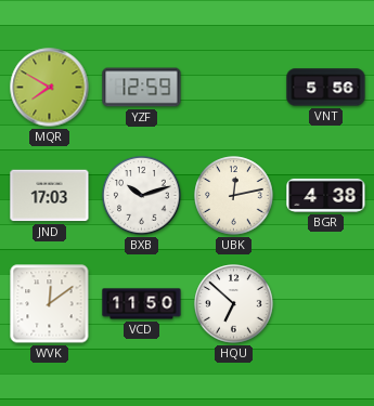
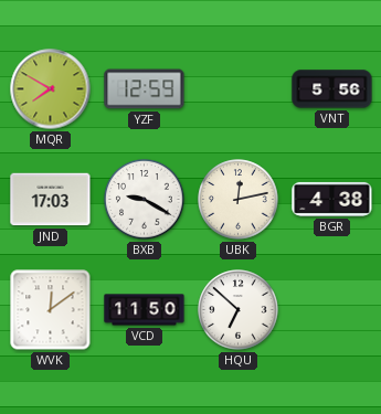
BXB: 10:12 -> 9:20 (145, 200)
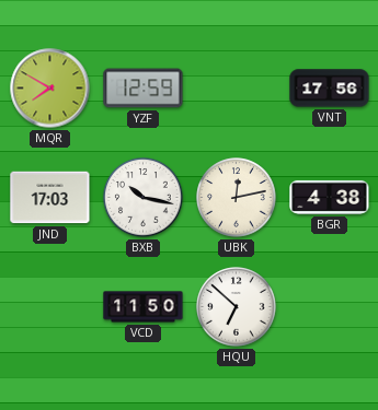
VNT: 5:56 -> 17:56 (330, 89)
BXB: 9:20 -> 10:17 (144, 198)
WVK: 12:09 -> none (51, 310)
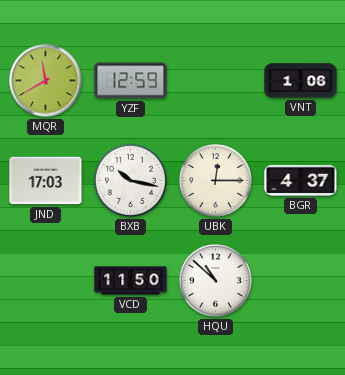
MQR: 7:50 -> 11:40 (46, 81)
VNT: 17:56 -> 1:06 (301, 81)
UBK: 12:13 -> 12:15 (216, 181)
BGR: 4:38 -> 4:37 (301, 180)
HQU: 6:52 -> 10:52 (216, 281)
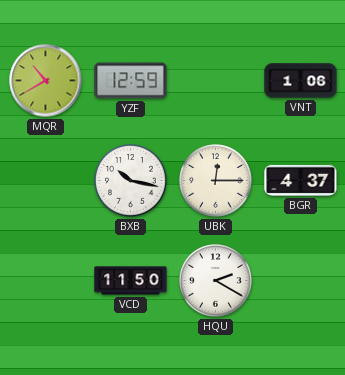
MQR: 11:40 -> 10:40 (46, 81)
JND: 17:03 -> none (46, 181)
HQU: 10:52 -> 2:20 (216, 281)
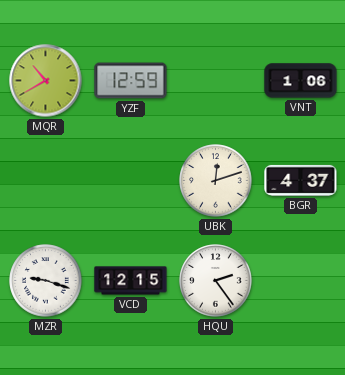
BXB: 10:17 -> none (131, 181)
UBK: 12:15 -> 12:12 (216, 181)
MZR: none -> 9:18 (46, 281)
VCD: 11:50 -> 12:15 (131, 281)
HQU: 2:20 -> 2:24 (216, 281)
